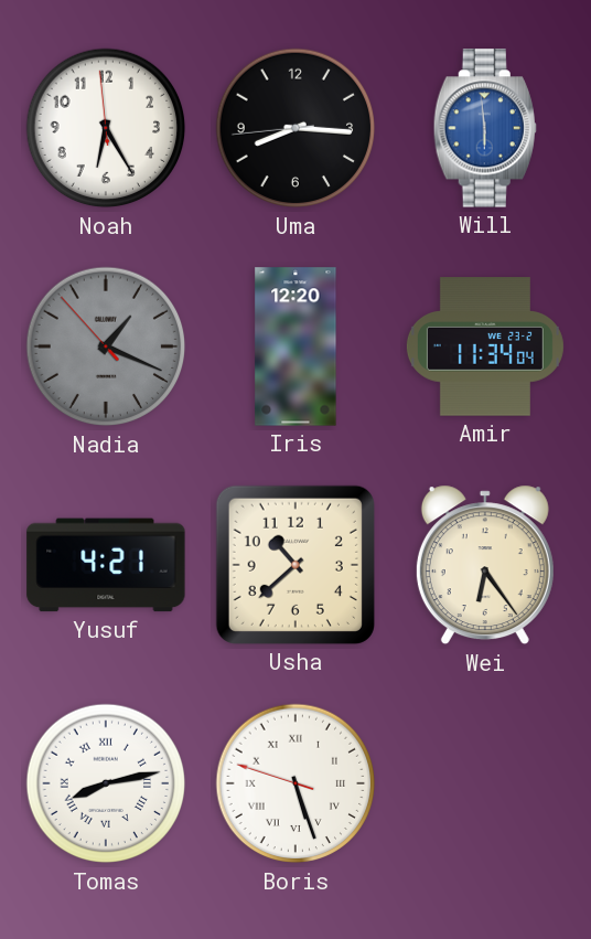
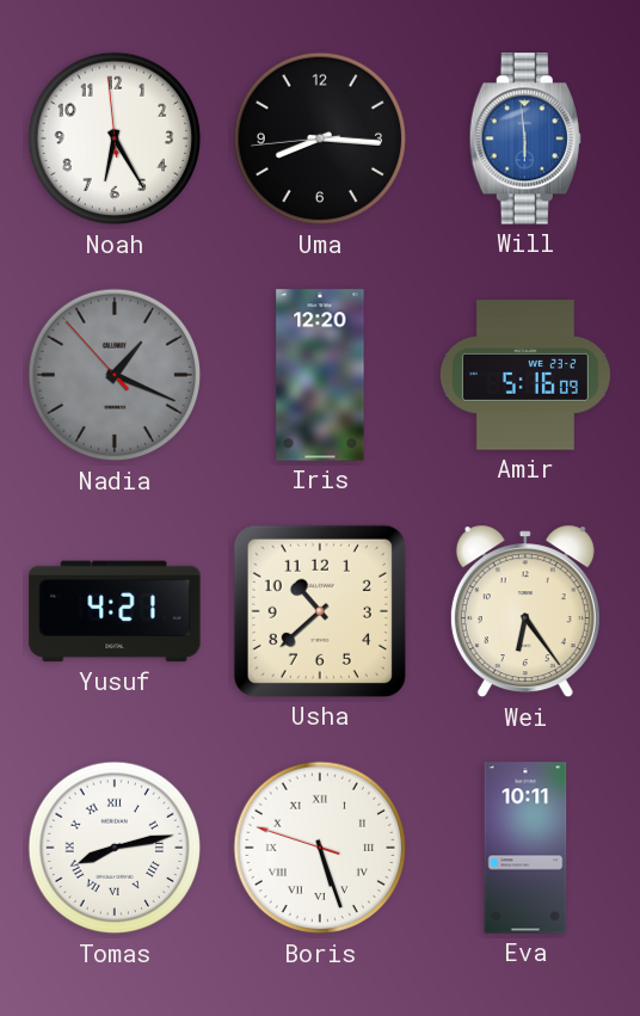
Amir: 11:34 -> 5:16 (525, 375)
Eva: none -> 10:11 (525, 848)
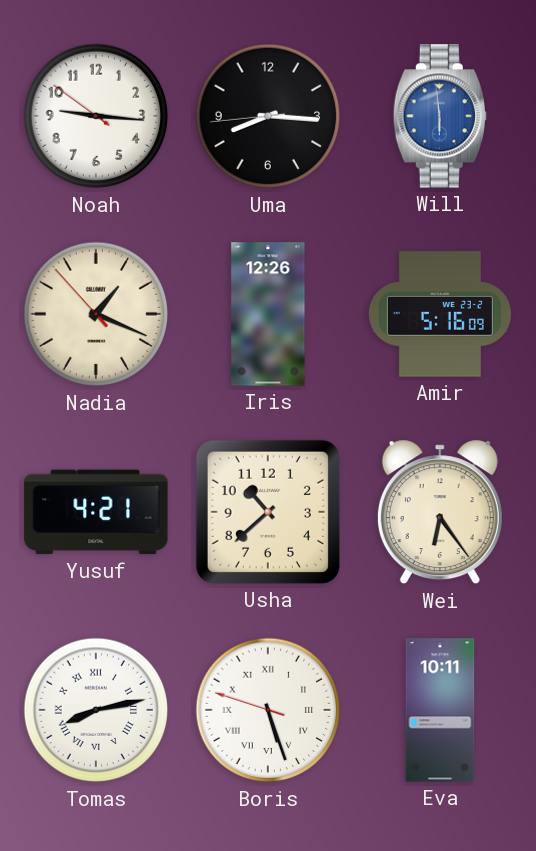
Noah: 6:24 -> 9:15 (96, 116)
Nadia dial: grey -> cream (96, 314)
Iris: 12:20 -> 12:26 (268, 314)
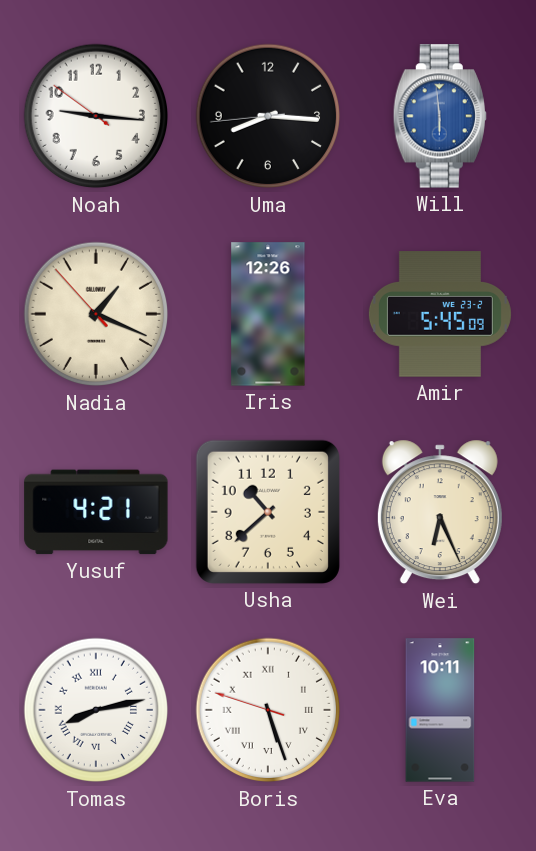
Amir: 5:16 -> 5:45 (440, 314)
Wei: 6:24 -> 6:26 (440, 512)
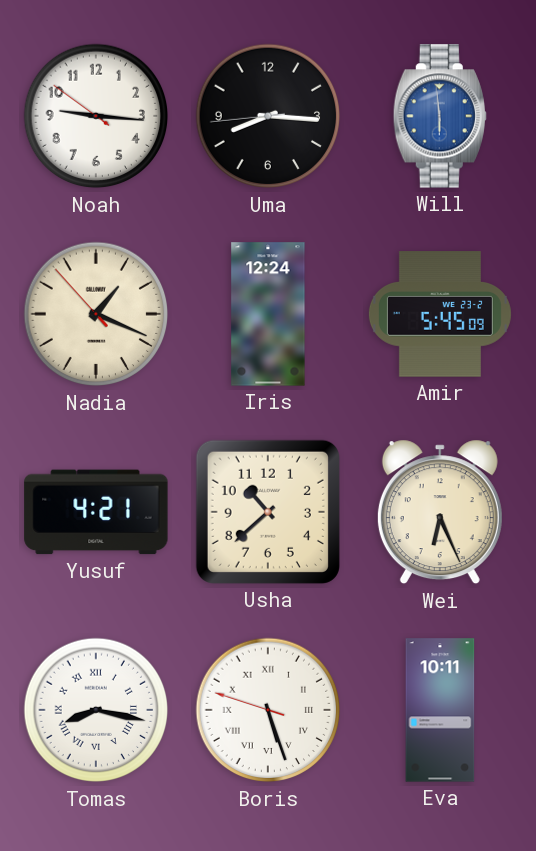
Iris: 12:26 -> 12:24 (268, 314)
Tomas: 8:13 -> 8:17 (96, 710)
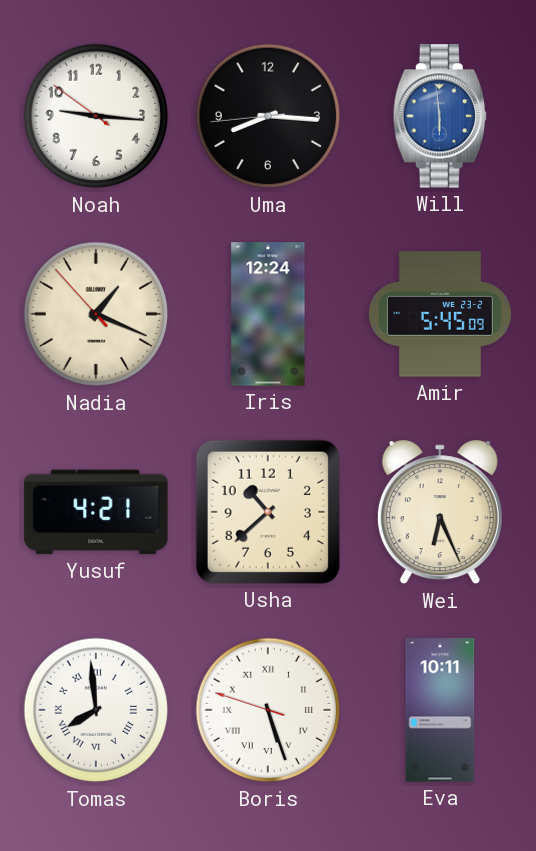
Tomas: 8:17 -> 7:59 (96, 710)
